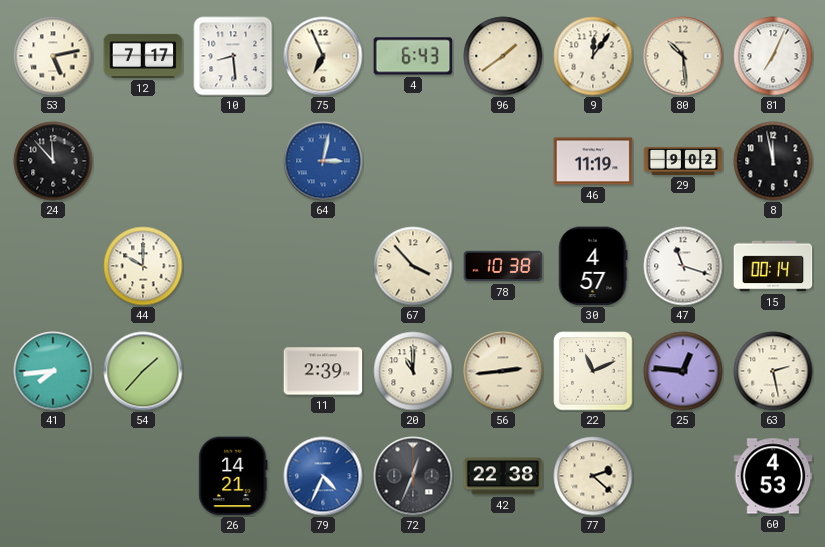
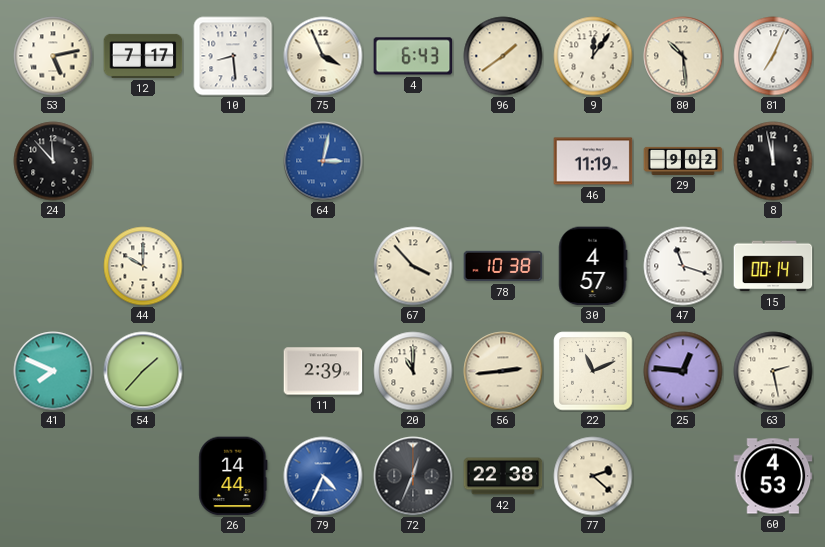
75: 6:56 -> 3:56 (323, 56)
41: 7:44 -> 7:49 (53, 371)
26: 14:21 -> 14:44 (233, 476)
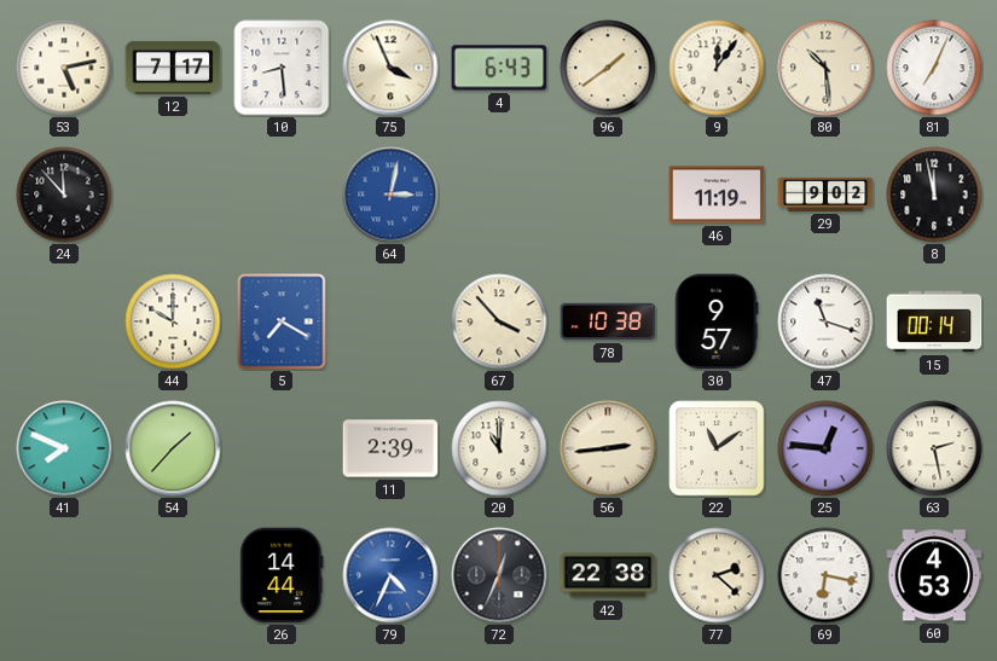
5: none -> 7:20 (282, 321)
30: 4:57 -> 9:57 (717, 321)
22: 11:11 -> 11:09 (717, 448)
69: none -> 6:17 (825, 575)
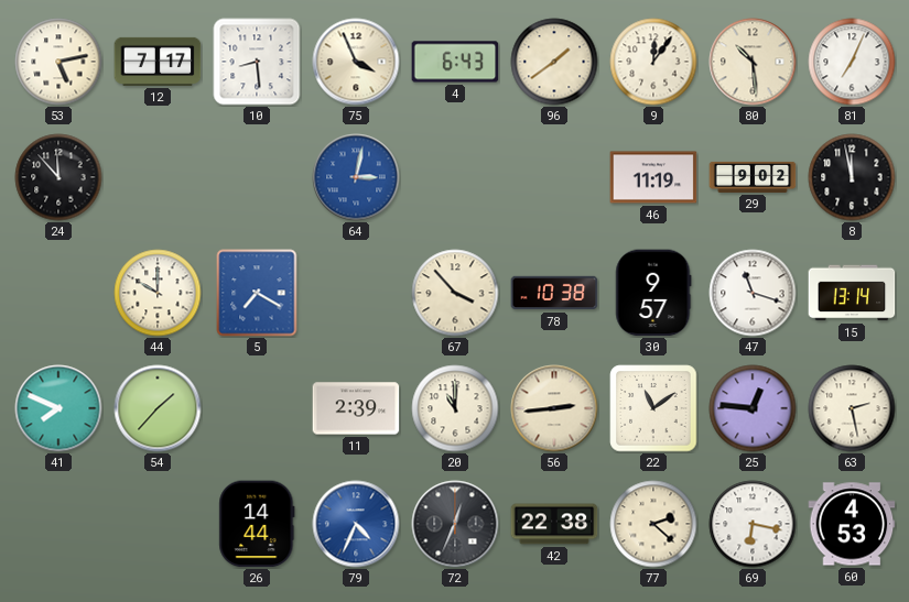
15: 00:14 -> 13:14 (852, 293)
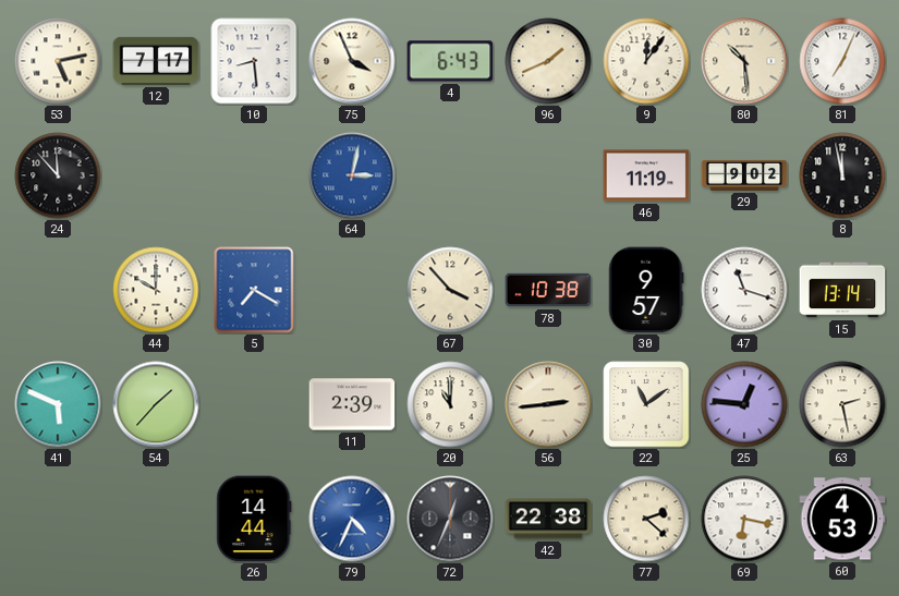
96: 1:39 -> 1:41 (548, 61)
41: 7:49 -> 5:49 (58, 404)
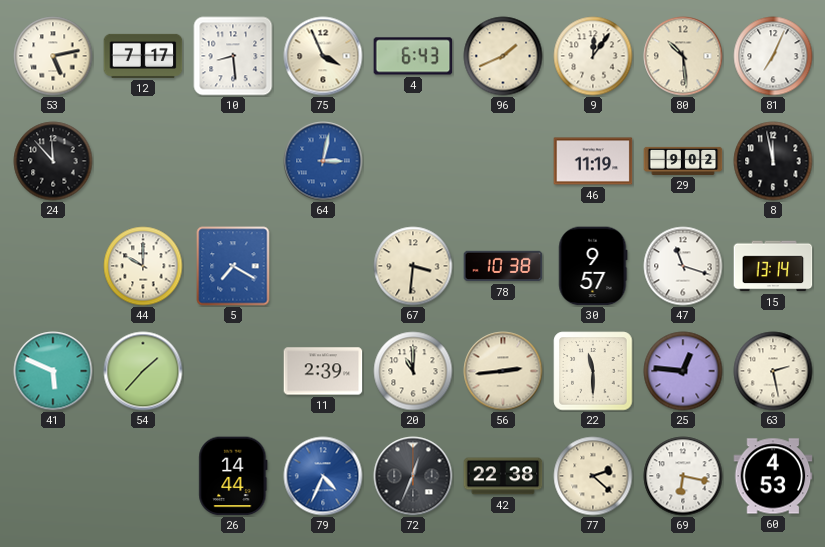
67: 3:53 -> 3:31 (413, 266)
22: 11:09 -> 11:30 (593, 371)
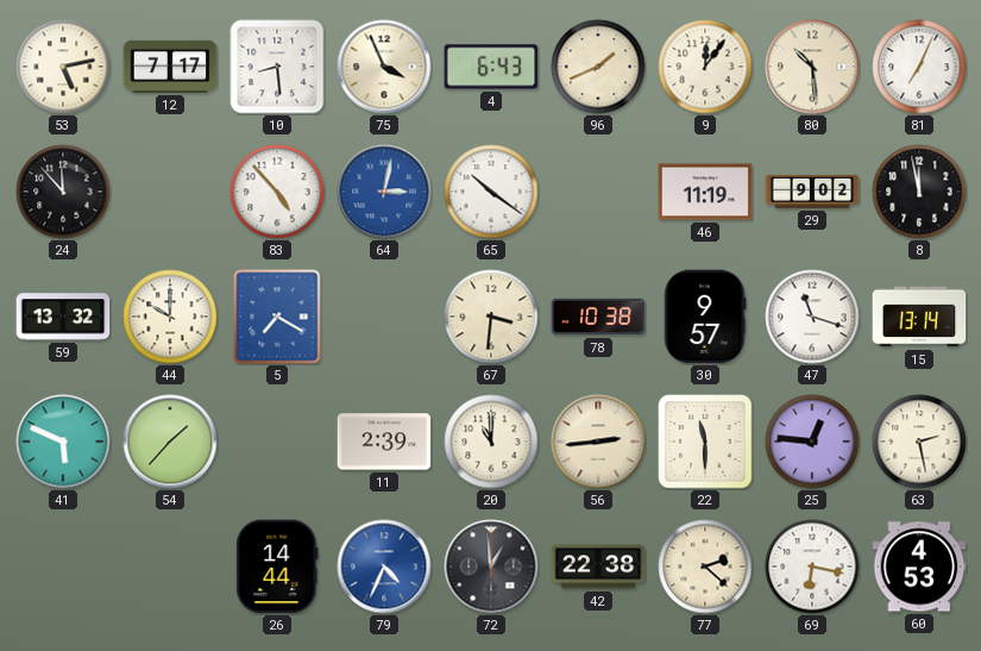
83: none -> 4:53 (277, 192)
65: none -> 10:21 (491, 192)
59: none -> 13:32 (63, 317)
72: 12:34 -> 12:59 (491, 567)
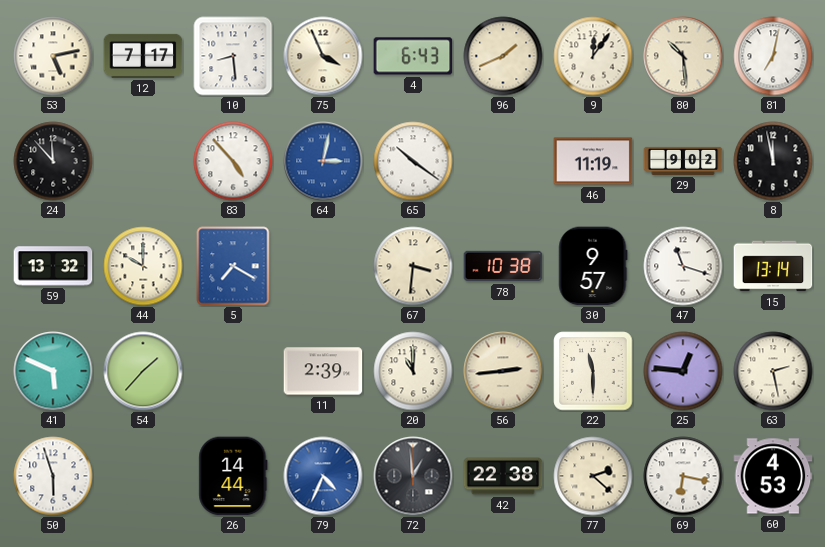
81: 7:04 -> 7:02 (773, 56)
50: none -> 5:57 (53, 476)
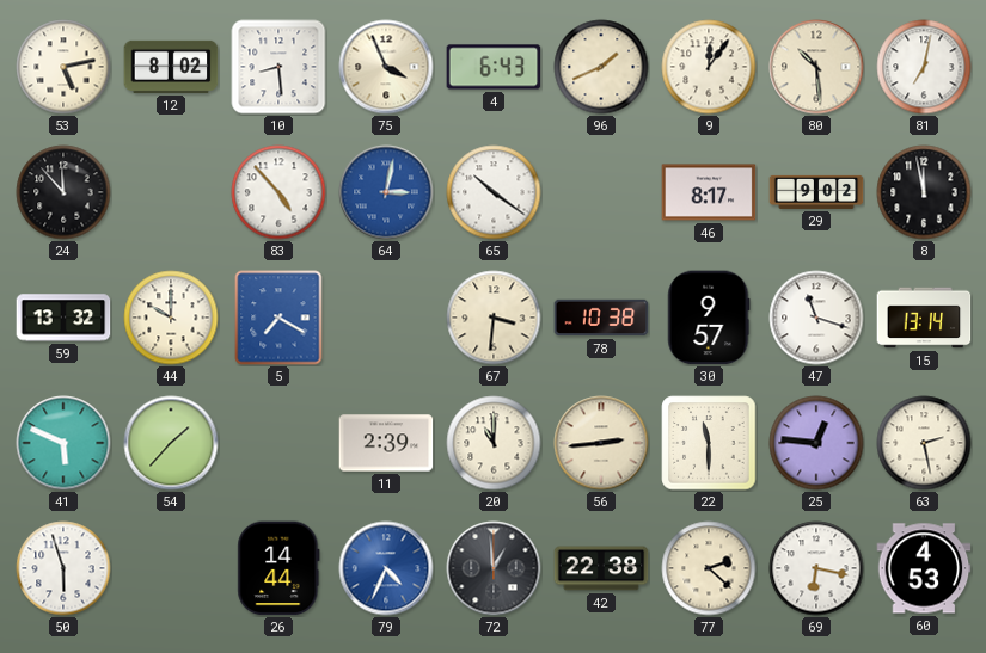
12: 7:17 -> 8:02 (171, 67)
46: 11:19 -> 8:17 (709, 192)
